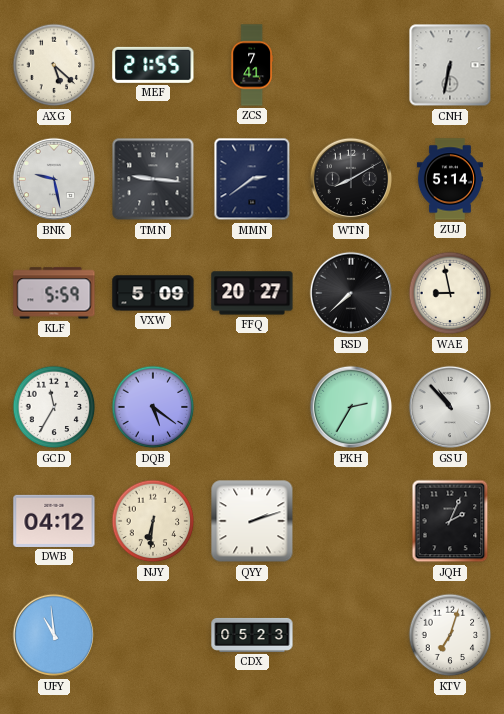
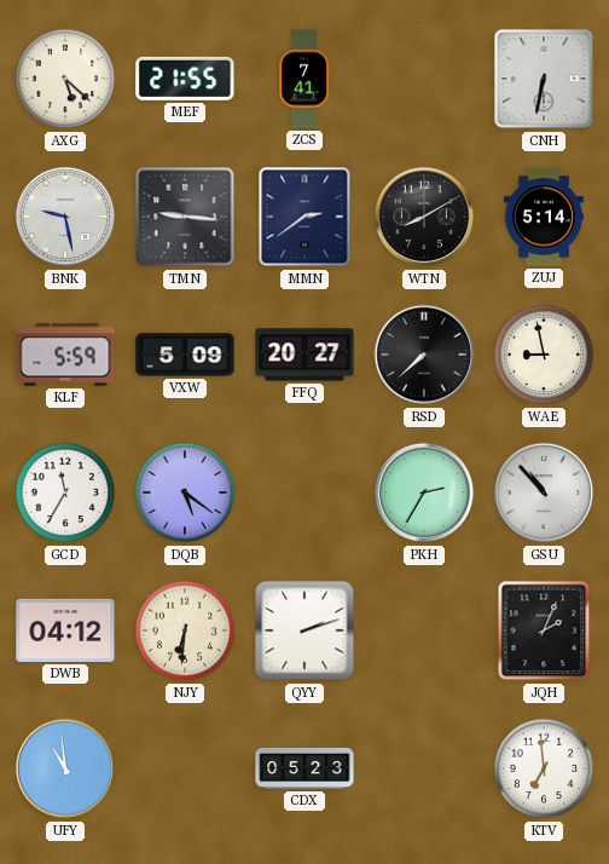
KTV: 7:03 -> 6:59 (544, 768)
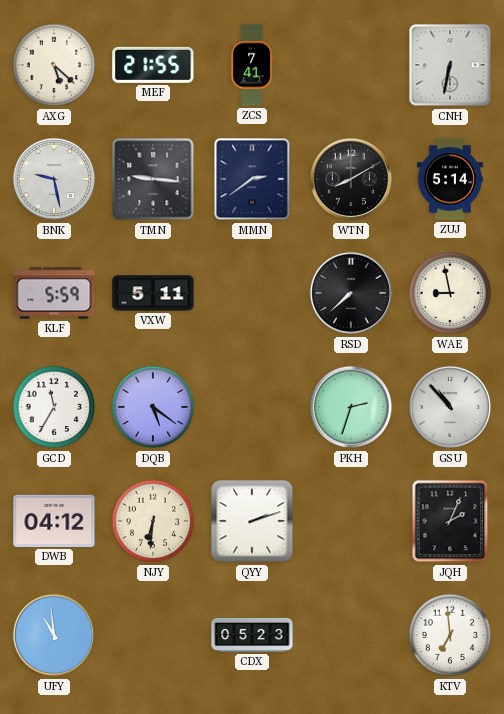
VXW: 5:09 -> 5:11 (153, 293)
FFQ: 20:27 -> none (304, 355)
PKH: 2:35 -> 2:33 (351, 407)
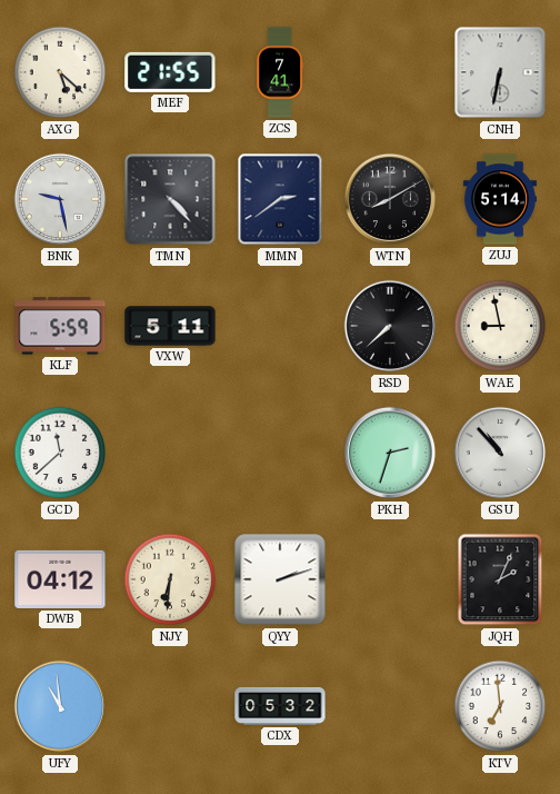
TMN: 9:16 -> 4:23 (170, 199)
GCD: 11:35 -> 11:38 (60, 453)
DQB: 5:21 -> none (153, 407)
CDX: 05:23 -> 05:32 (280, 706)
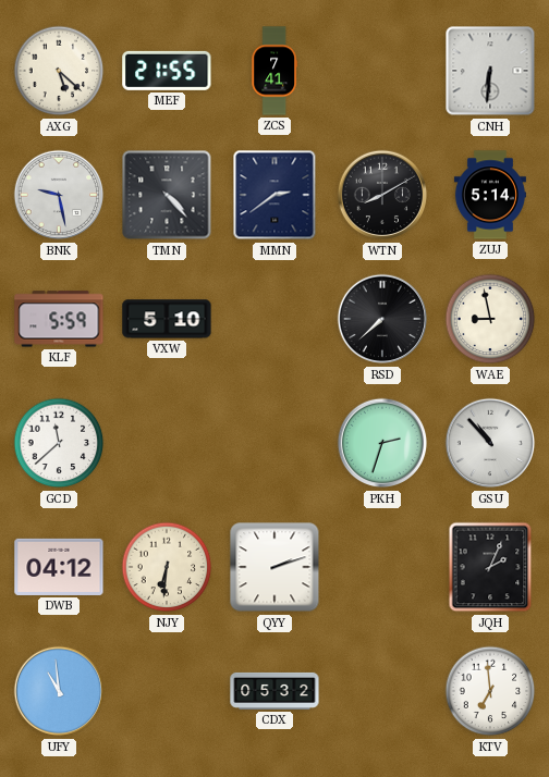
CNH: 6:32 -> 6:31 (490, 71)
VXW: 5:11 -> 5:10 (167, 319)
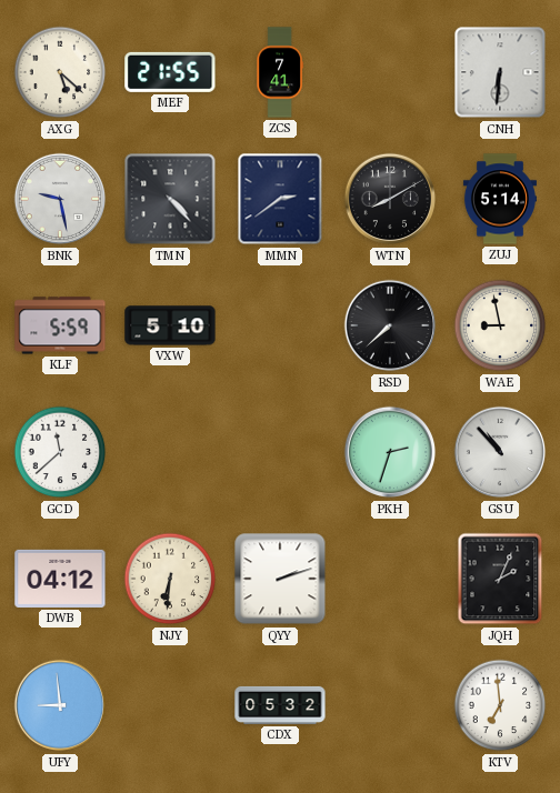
UFY: 10:59 -> 8:59 (60, 705)
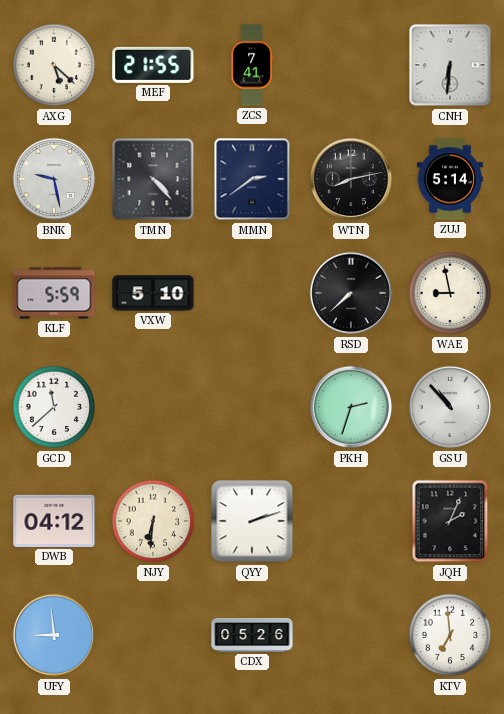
WTN: 8:10 -> 8:13 (351, 179)
CDX: 05:32 -> 05:26 (252, 635)
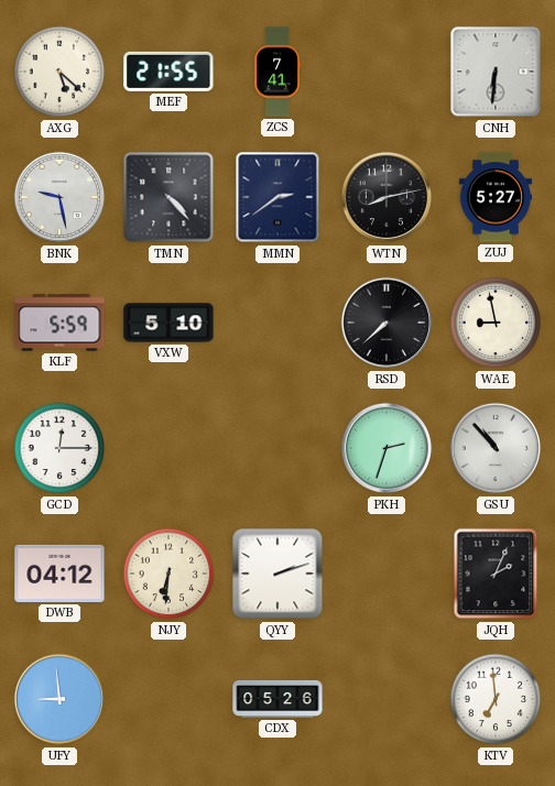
ZUJ: 5:14 -> 5:27 (496, 197)
GCD: 11:38 -> 12:15 (59, 448)
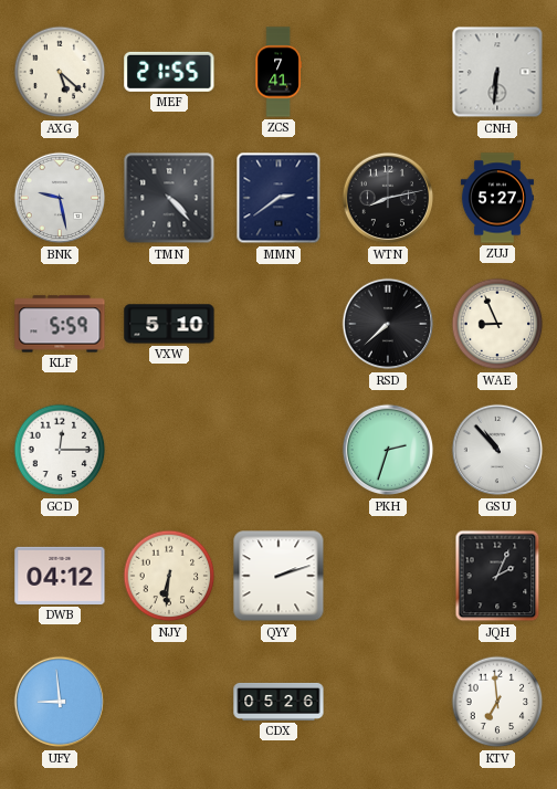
WAE: 8:58 -> 8:56 (497, 324)
